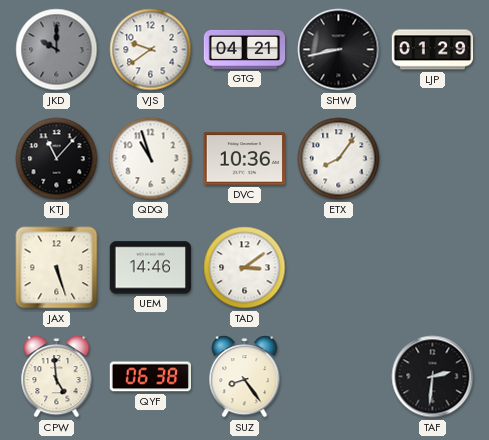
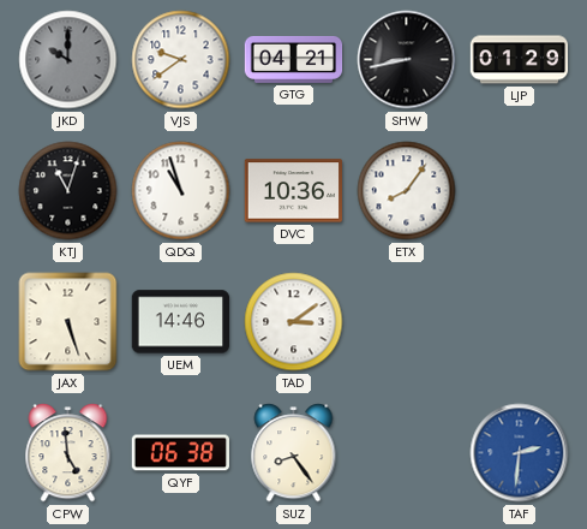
KTJ: 11:07 -> 11:03 (68, 191)
TAF dial: black -> blue (520, 453)
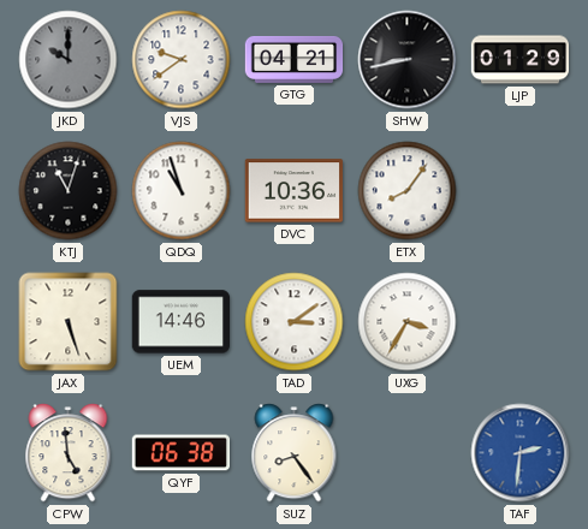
UXG: none -> 3:35 (408, 322)
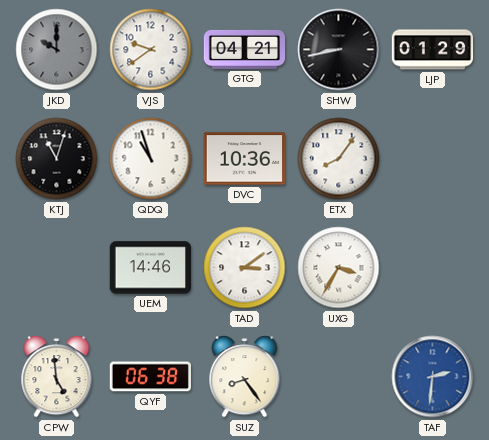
JAX: 5:27 -> none (69, 322)
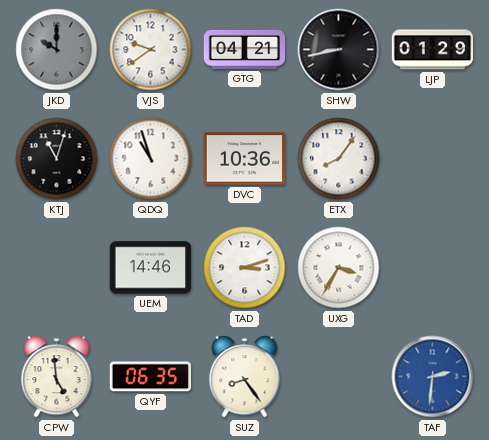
TAD: 3:09 -> 3:12 (245, 268)
QYF: 06:38 -> 06:35 (150, 377)
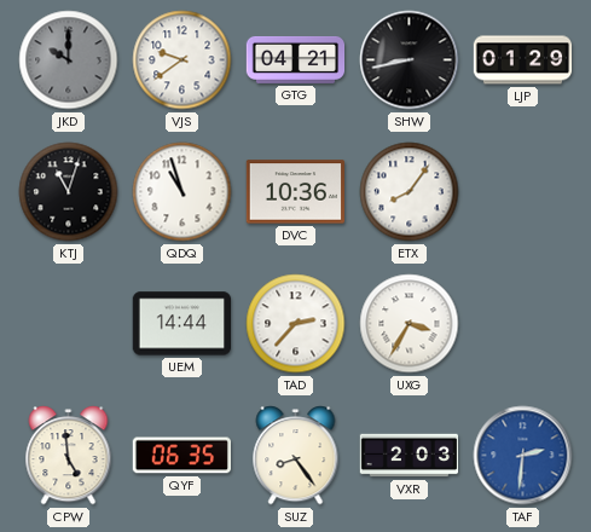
UEM: 14:46 -> 14:44 (181, 324)
TAD: 3:12 -> 2:37 (296, 324)
VXR: none -> 2:03 (410, 456)
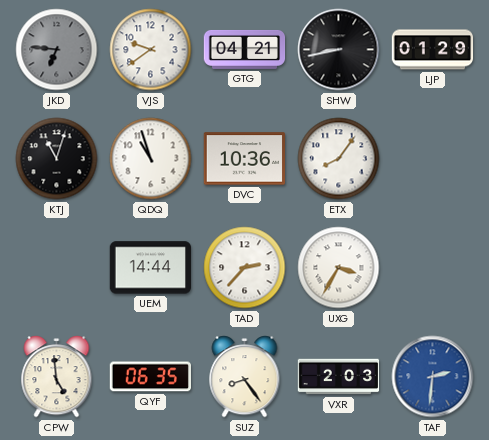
JKD: 10:00 -> 6:46 (57, 50)
